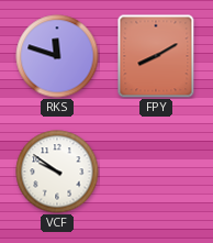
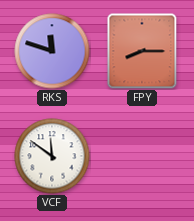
FPY: 8:10 -> 8:15 (142, 51)
VCF: 9:51 -> 11:51 (52, 156)
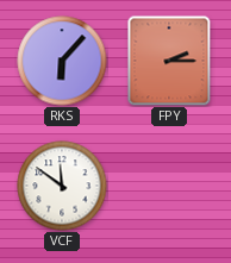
RKS: 11:48 -> 6:07 (62, 61)
FPY: 8:15 -> 2:15 (169, 61)
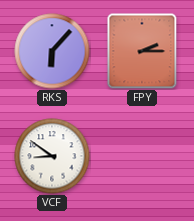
VCF: 11:51 -> 8:51 (52, 156)
